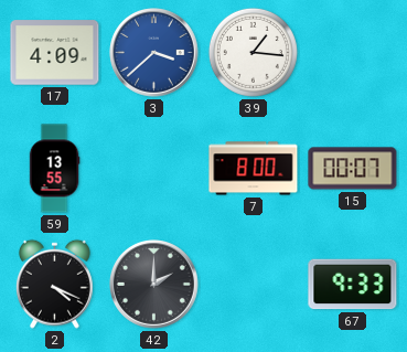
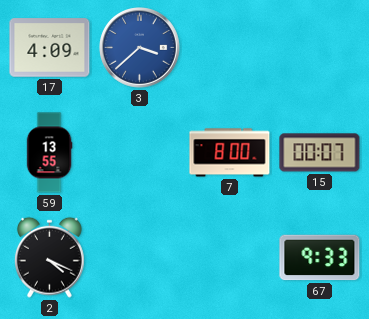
39: 1:16 -> none (253, 52)
42: 2:00 -> none (154, 285)
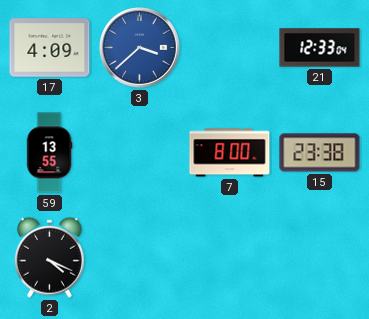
21: none -> 12:33 (320, 48)
15: 00:07 -> 23:38 (320, 153)
67: 9:33 -> none (320, 258)
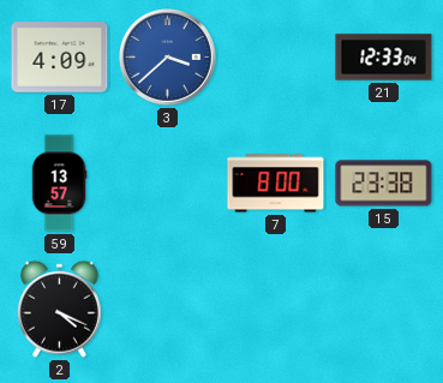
59: 13:55 -> 13:57 (59, 184)
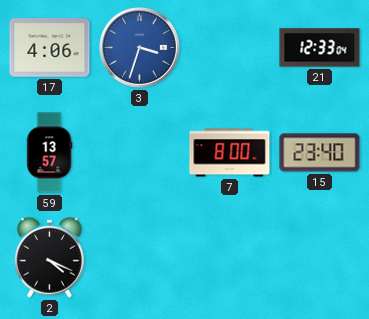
17: 4:09 -> 4:06 (50, 48)
3: 3:38 -> 3:33 (140, 48)
15: 23:38 -> 23:40 (320, 153)
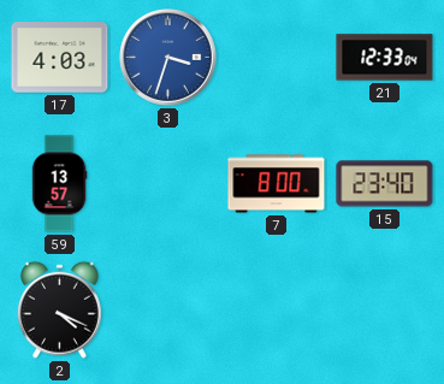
17: 4:06 -> 4:03 (60, 58)
